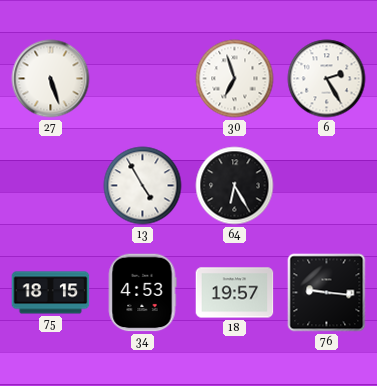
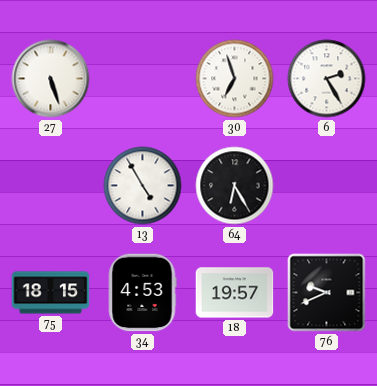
76: 9:16 -> 9:41 (327, 293)
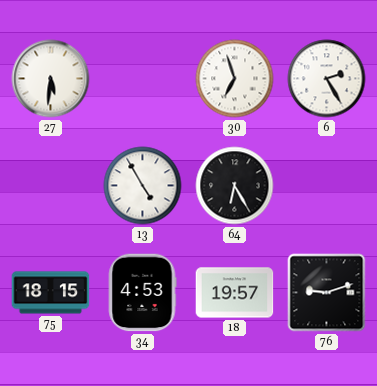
27: 5:27 -> 5:31 (51, 79)
76: 9:41 -> 9:12 (327, 293)
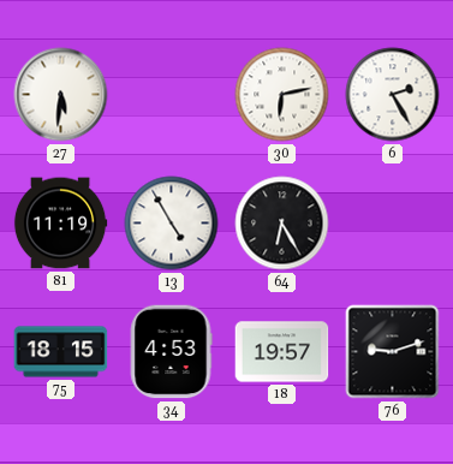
30: 6:57 -> 6:13 (282, 95)
81: none -> 11:19 (60, 224)
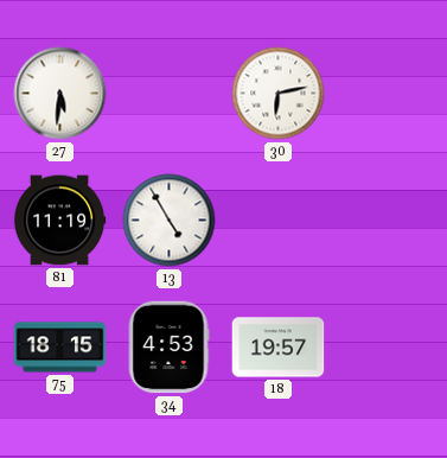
6: 2:25 -> none (393, 95)
64: 6:25 -> none (282, 224)
76: 9:12 -> none (393, 352)
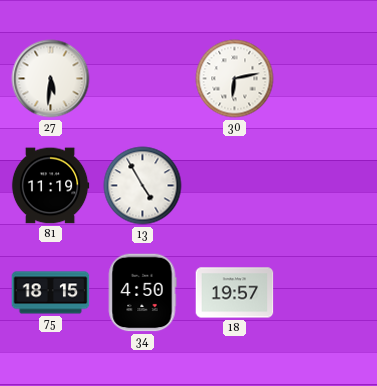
34: 4:53 -> 4:50 (142, 293)
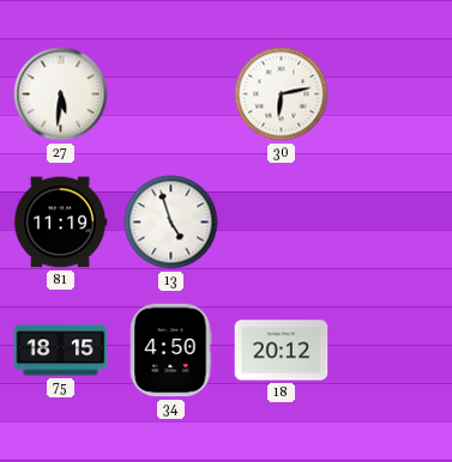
13: 4:55 -> 4:57 (171, 223)
18: 19:57 -> 20:12 (282, 351)
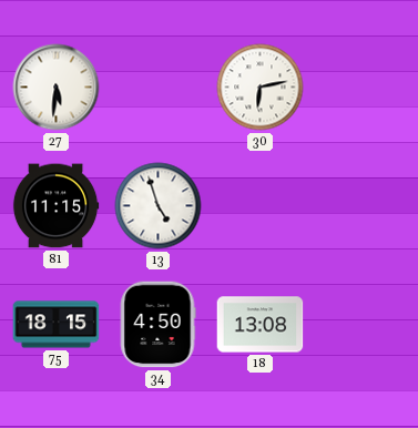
81: 11:19 -> 11:15 (55, 206)
18: 20:12 -> 13:08 (261, 325)
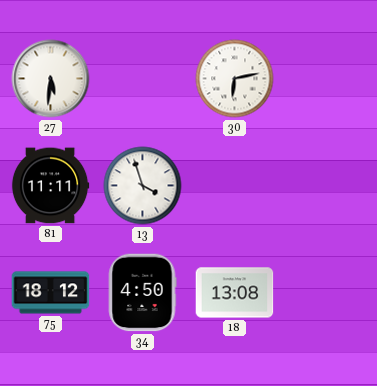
81: 11:15 -> 11:11 (50, 186)
13: 4:57 -> 3:57 (143, 186)
75: 18:15 -> 18:12 (51, 293)
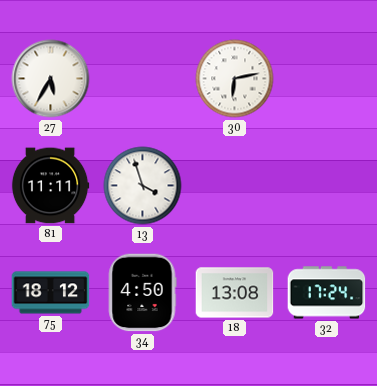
27: 5:31 -> 5:35 (51, 79)
32: none -> 17:24 (327, 293)
